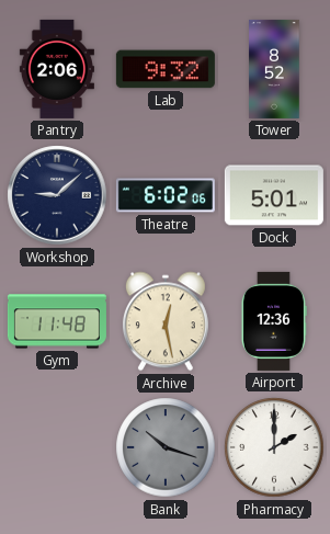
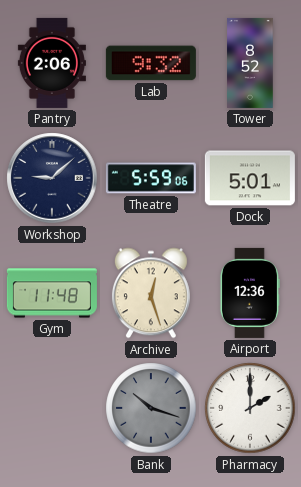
Theatre: 6:02 -> 5:59 (151, 178)
Archive: 12:28 -> 12:27 (151, 293)
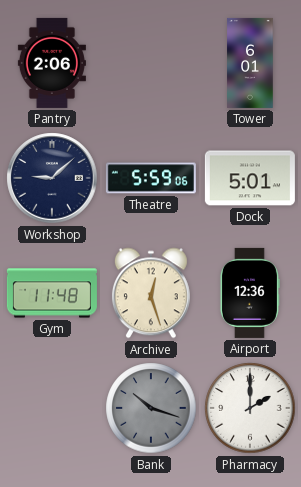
Lab: 9:32 -> none (151, 63)
Tower: 8:52 -> 6:01 (250, 63)
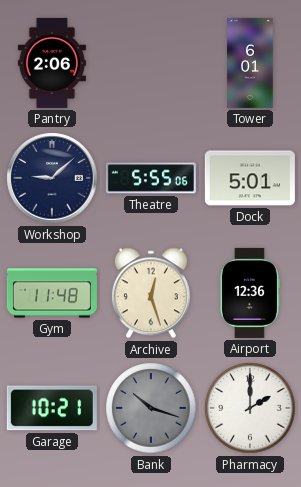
Theatre: 5:59 -> 5:55 (151, 178)
Garage: none -> 10:21 (52, 408)
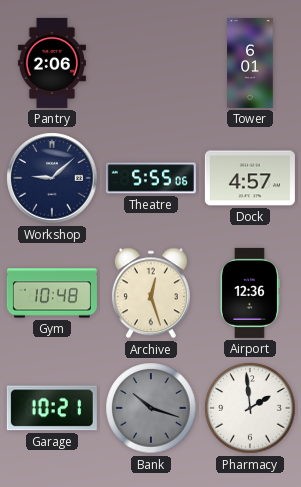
Dock: 5:01 -> 4:57 (250, 178)
Gym: 11:48 -> 10:48 (52, 293)
Pharmacy: 2:00 -> 1:59 (250, 408)
